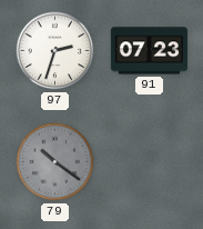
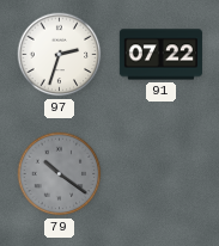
91: 07:23 -> 07:22 (160, 55)
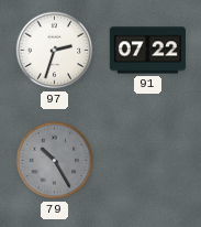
79: 10:21 -> 10:25 (55, 161)
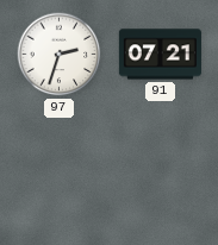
91: 07:22 -> 07:21 (160, 55)
79: 10:25 -> none (55, 161)
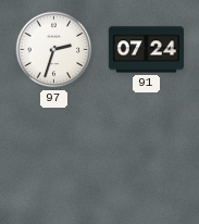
91: 07:21 -> 07:24 (146, 50)
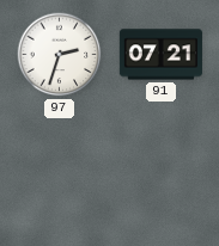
91: 07:24 -> 07:21 (160, 55)
